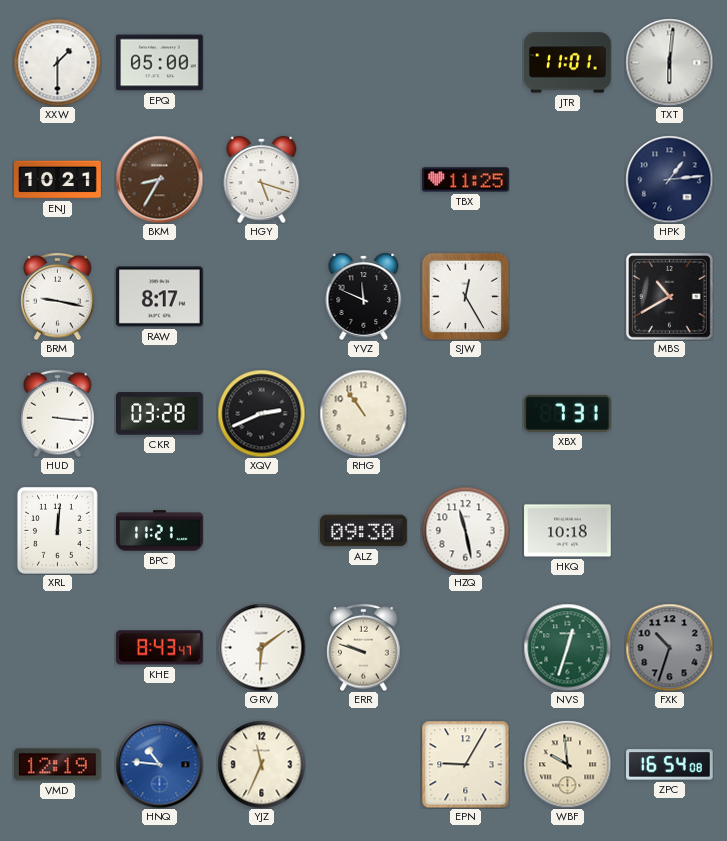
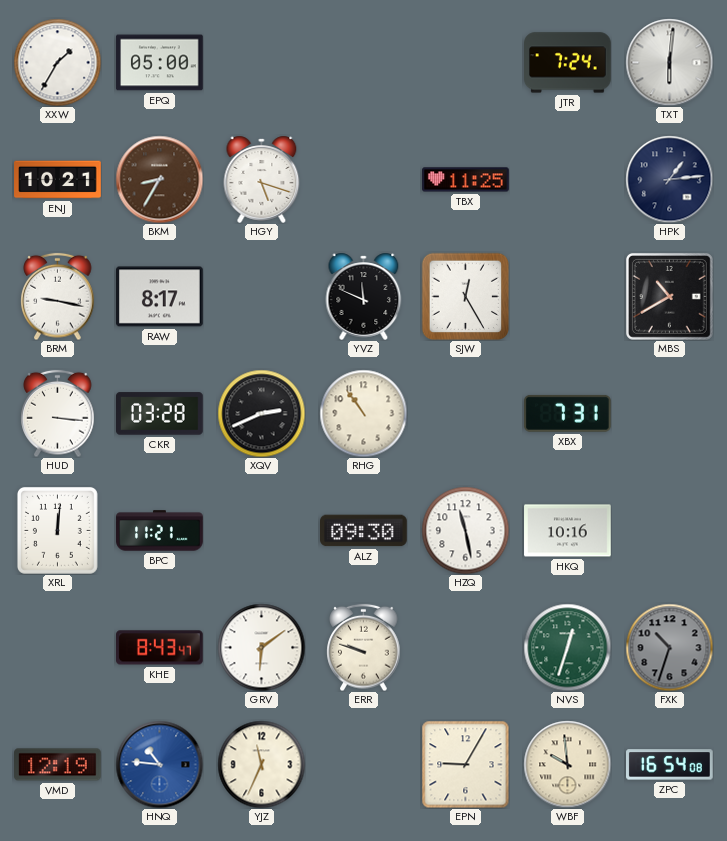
XXW: 1:30 -> 1:35 (57, 62)
JTR: 11:01 -> 7:24 (568, 63)
HKQ: 10:18 -> 10:16 (568, 531)
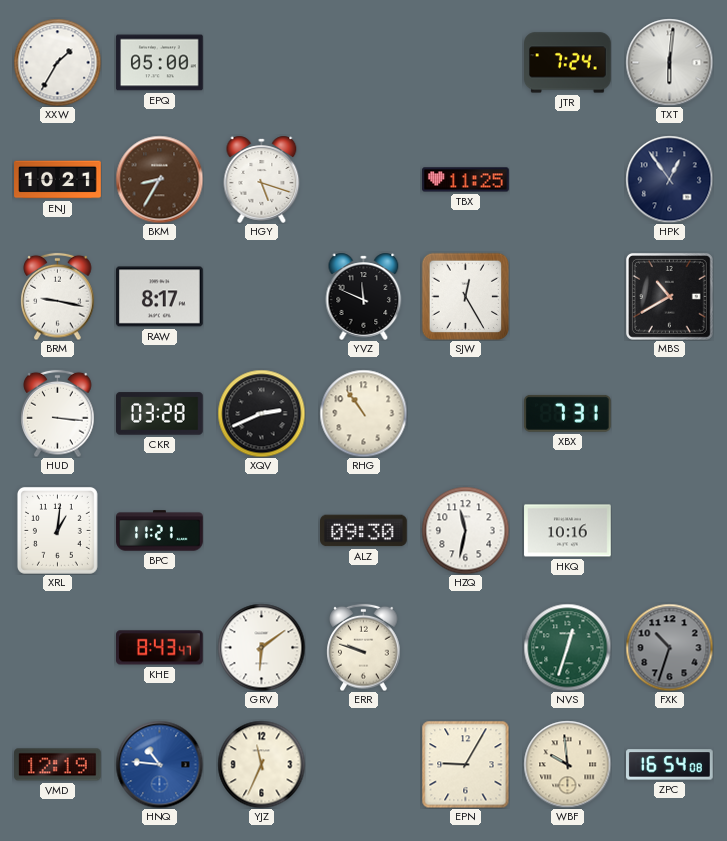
HPK: 1:14 -> 12:54 (669, 179)
XRL: 12:01 -> 1:01 (57, 530)
HZQ: 11:28 -> 11:32 (465, 530)
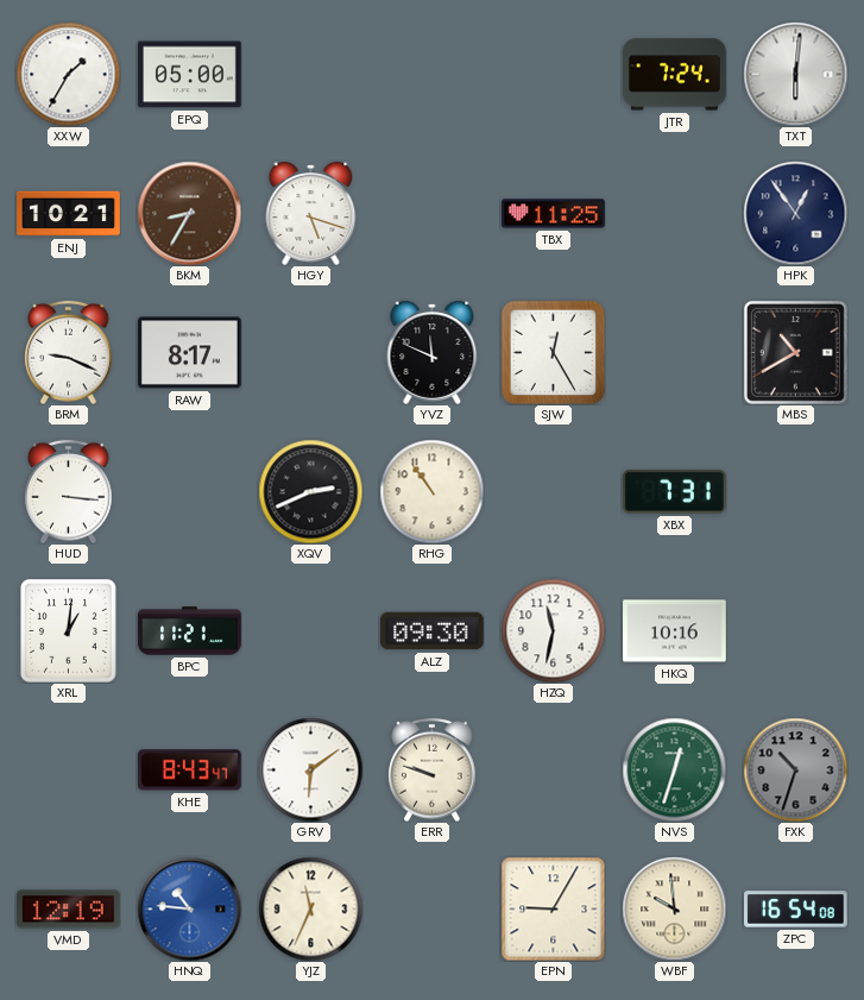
BRM: 9:17 -> 9:19 (69, 352)
CKR: 03:28 -> none (160, 414)
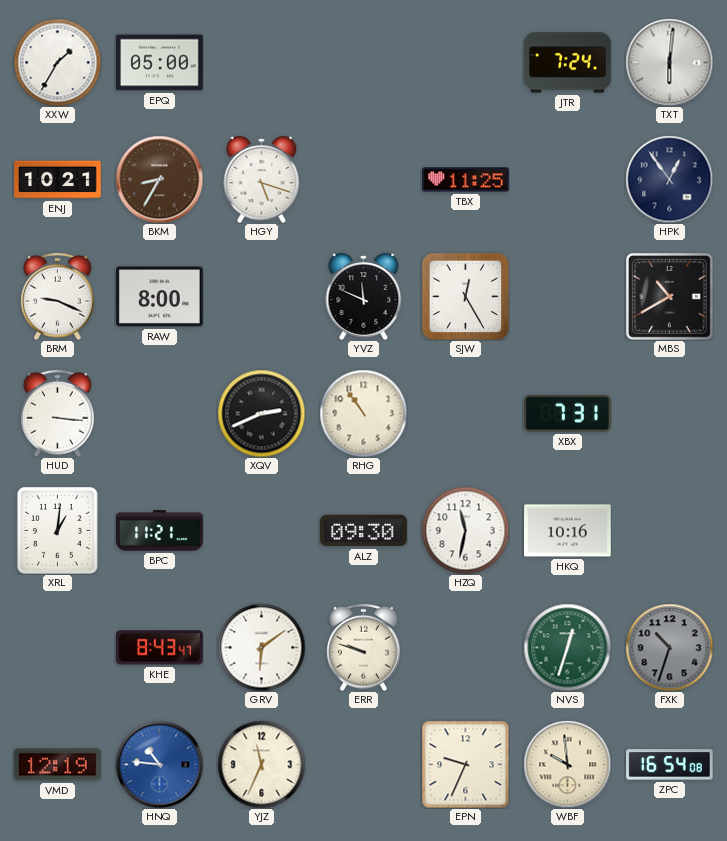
RAW: 8:17 -> 8:00 (160, 297)
EPN: 9:05 -> 9:34 (465, 764)
